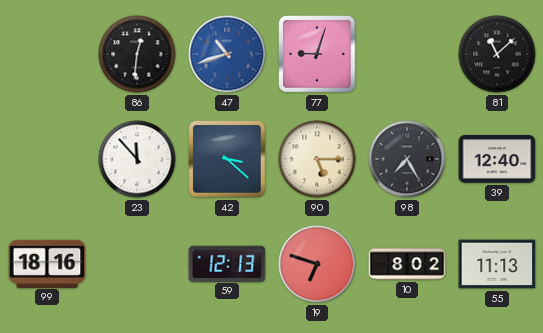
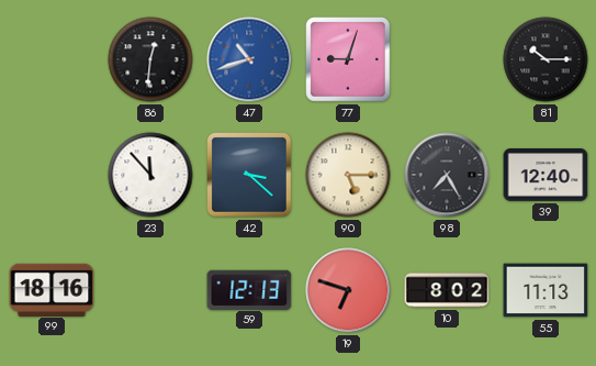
81: 11:08 -> 10:15 (546, 59)
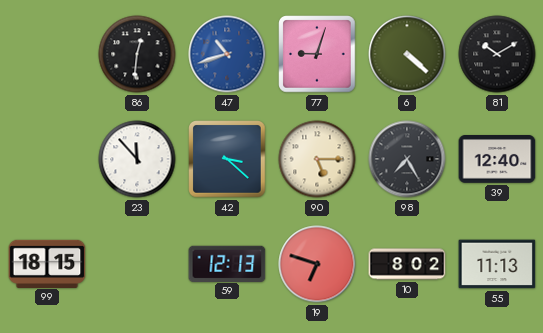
6: none -> 4:22 (407, 54)
81: 10:15 -> 10:10 (497, 54)
99: 18:16 -> 18:15 (47, 263)
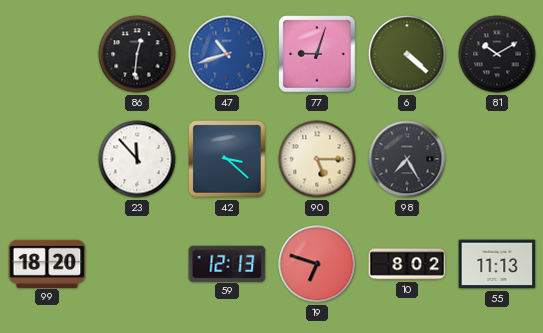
39: 12:40 -> none (497, 160)
99: 18:15 -> 18:20 (47, 263)
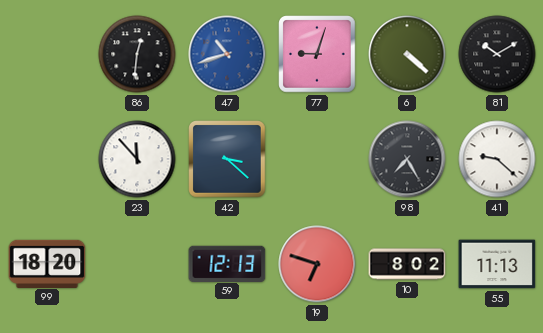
90: 5:15 -> none (317, 159)
41: none -> 9:22 (497, 159)
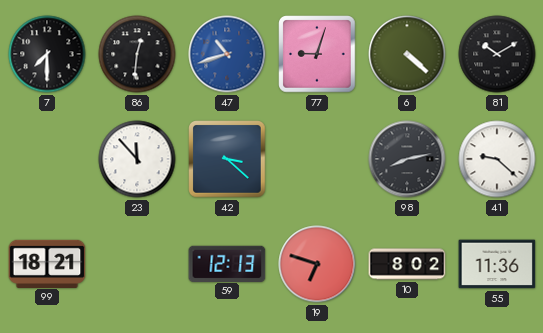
7: none -> 7:30 (47, 54)
98: 7:25 -> 8:13 (407, 159)
99: 18:20 -> 18:21 (47, 263)
55: 11:13 -> 11:36 (497, 264)
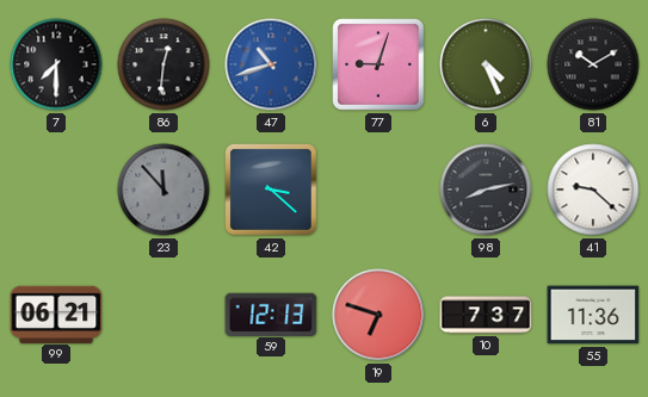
6: 4:22 -> 4:26 (486, 64)
23 dial: white -> grey (163, 190)
99: 18:21 -> 06:21 (56, 314)
10: 8:02 -> 7:37 (486, 315)
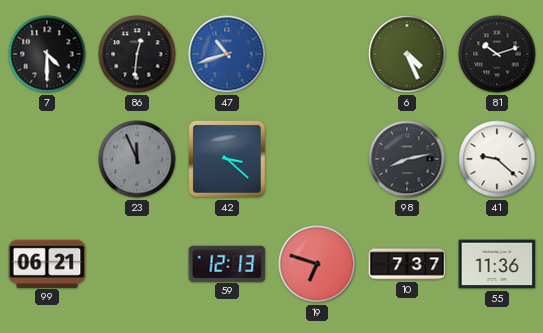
7: 7:30 -> 4:30 (47, 54)
77: 9:03 -> none (378, 64)
81: 10:10 -> 10:12 (497, 54)
23: 11:53 -> 11:56 (137, 159)
